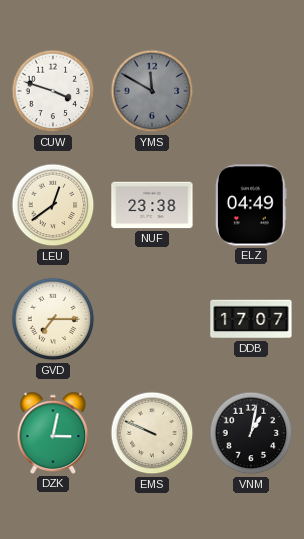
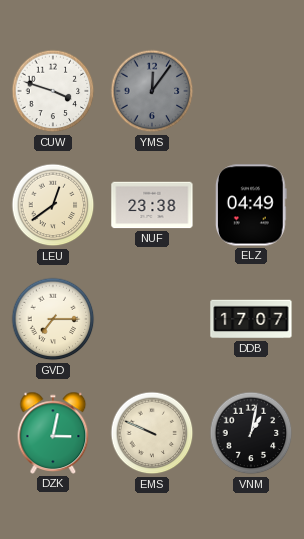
YMS: 11:50 -> 12:06 (152, 91)
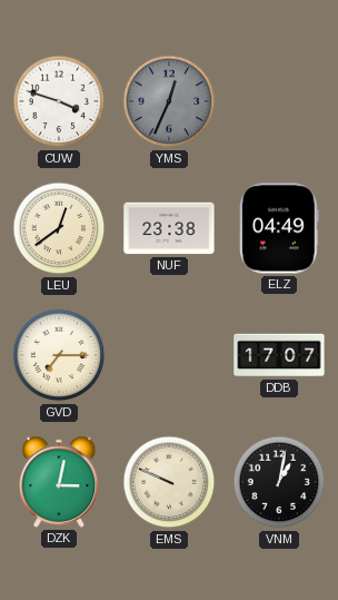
YMS: 12:06 -> 12:34 (169, 101)
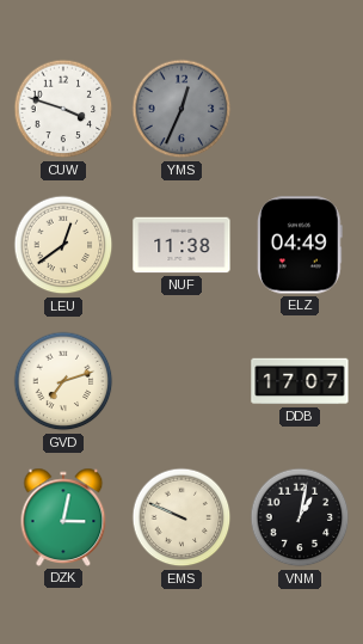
NUF: 23:38 -> 11:38 (181, 245)
GVD: 7:15 -> 7:12 (63, 381)
